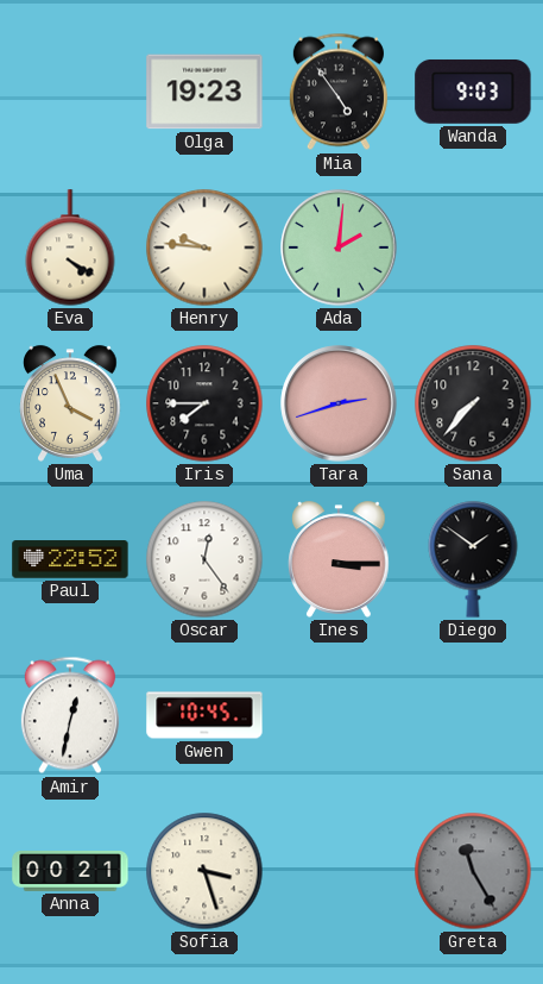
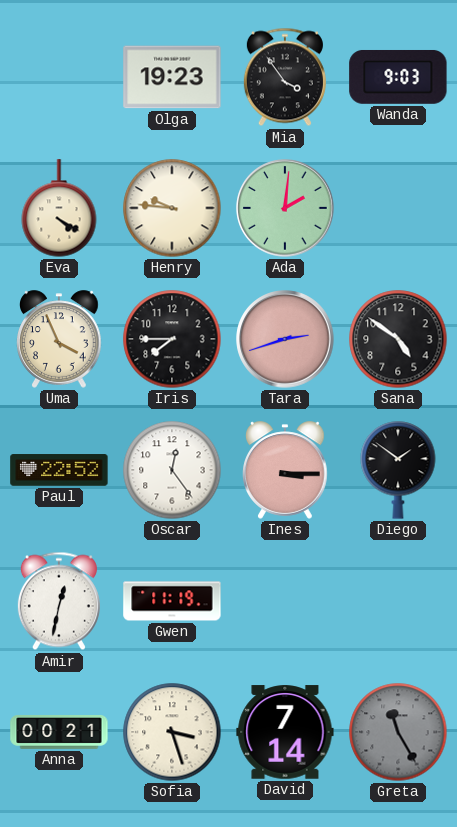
Mia: 4:54 -> 3:54 (285, 77)
Sana: 7:37 -> 4:51 (398, 339)
Gwen: 10:45 -> 11:19 (172, 601)
David: none -> 7:14 (285, 732)
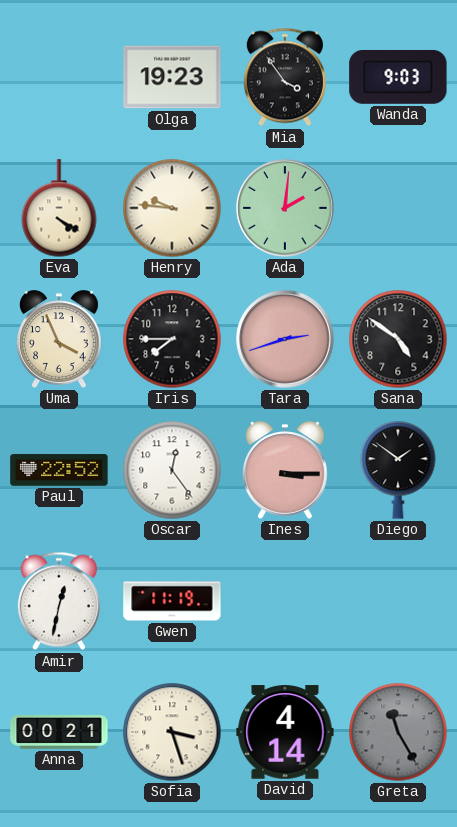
David: 7:14 -> 4:14 (285, 732)
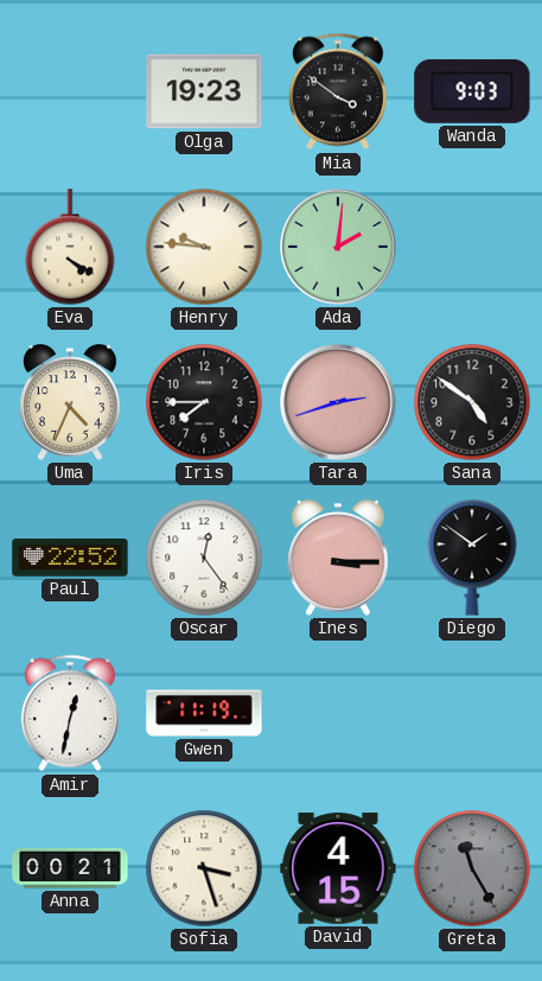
Mia: 3:54 -> 3:51 (338, 91)
Uma: 3:56 -> 4:34 (70, 402)
David: 4:14 -> 4:15 (338, 868)
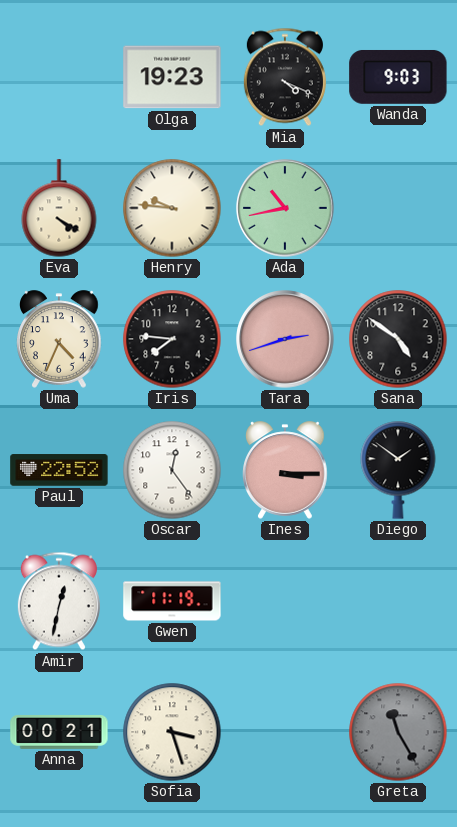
Mia: 3:51 -> 4:19 (285, 77)
Ada: 2:01 -> 10:43 (285, 208)
Iris: 7:45 -> 7:46 (172, 339)
David: 4:15 -> none (338, 868)
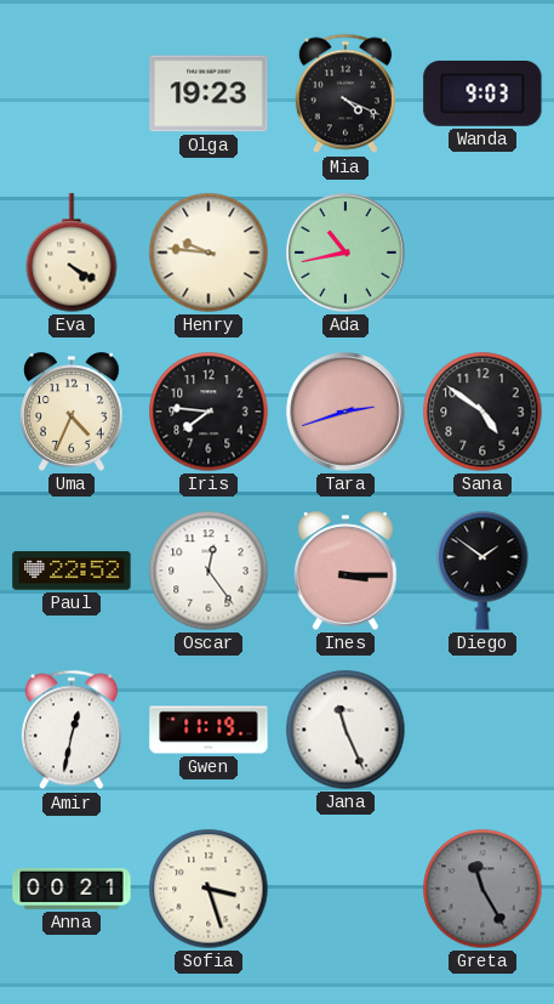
Jana: none -> 11:26 (345, 730)
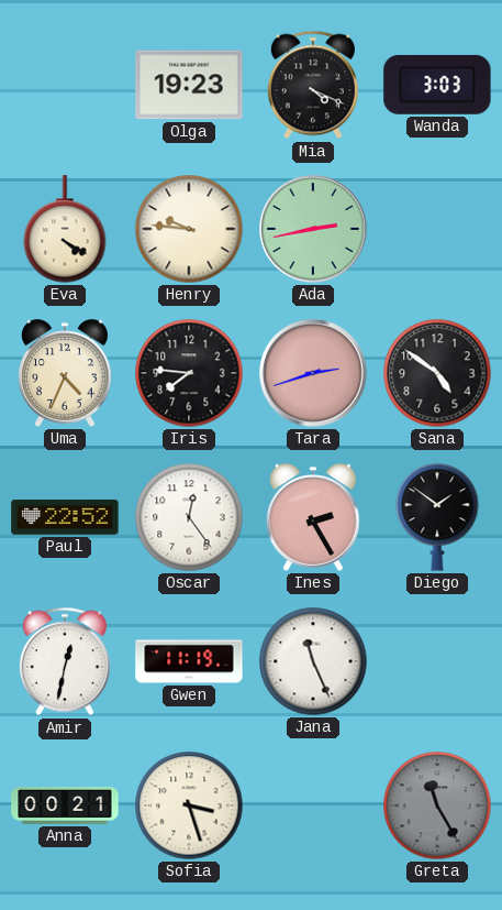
Wanda: 9:03 -> 3:03 (437, 85)
Ada: 10:43 -> 2:43 (313, 229)
Ines: 3:15 -> 2:25 (313, 517)
